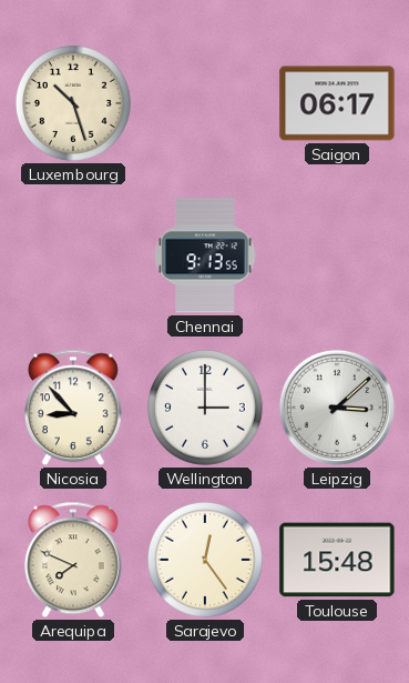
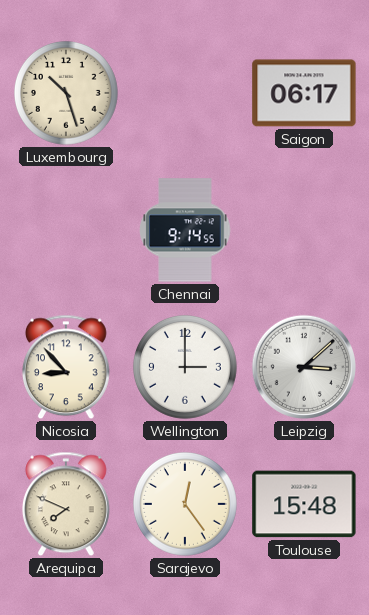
Chennai: 9:13 -> 9:14 (185, 230)
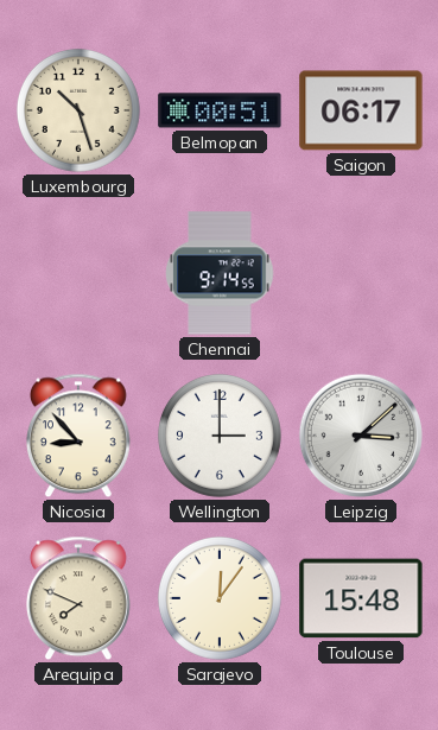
Belmopan: none -> 00:51 (220, 110)
Sarajevo: 12:24 -> 12:06 (220, 598)
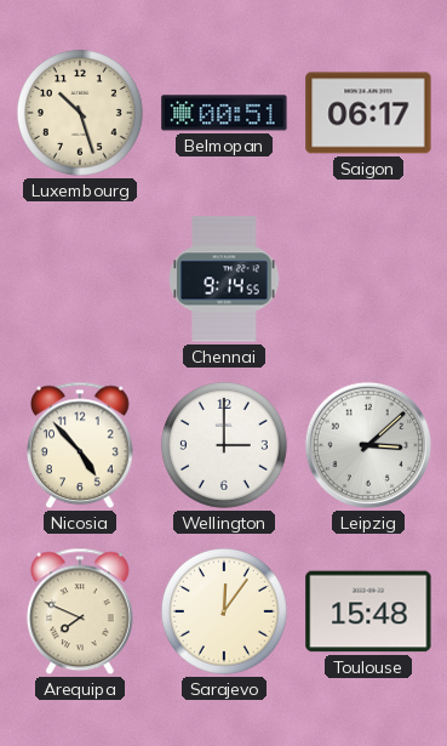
Nicosia: 8:53 -> 4:53 (80, 445)
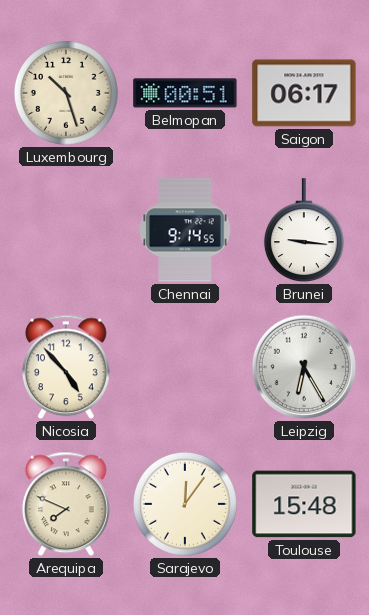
Brunei: none -> 9:16 (304, 231)
Wellington: 3:00 -> none (224, 445)
Leipzig: 3:08 -> 6:25 (304, 367)
